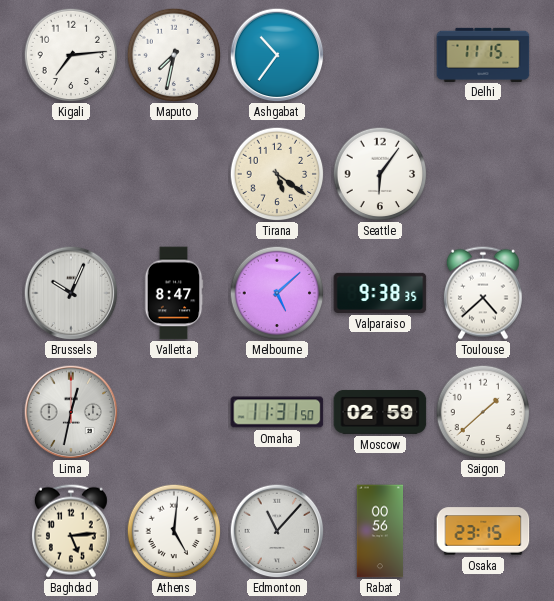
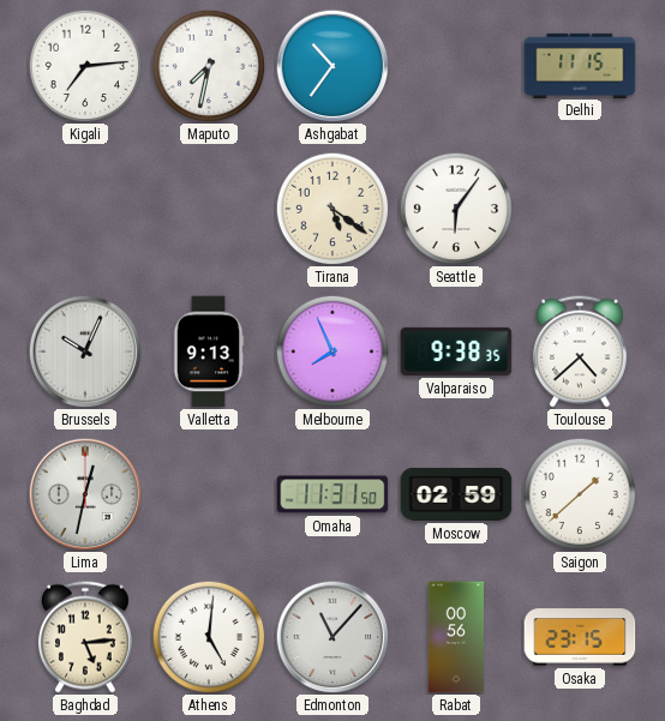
Valletta: 8:47 -> 9:13 (209, 352)
Melbourne: 5:08 -> 7:56 (332, 352)
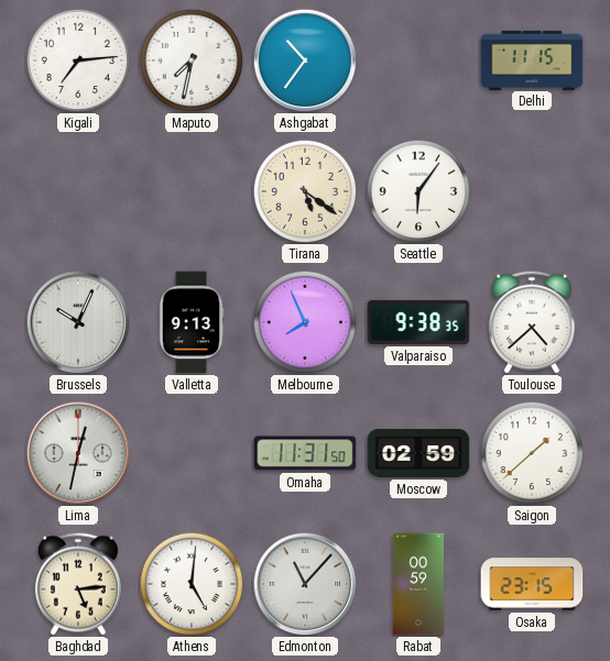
Rabat: 00:56 -> 00:59 (418, 584)
